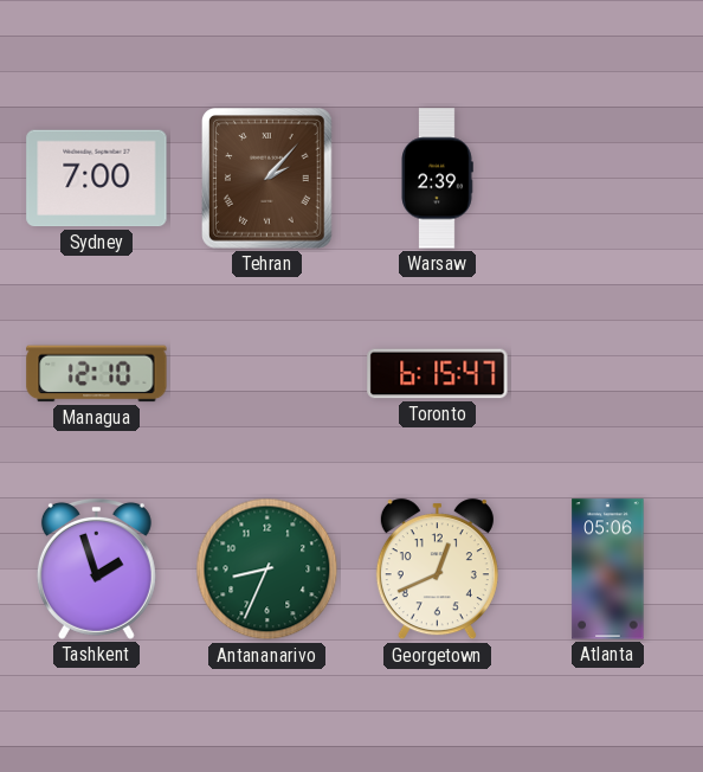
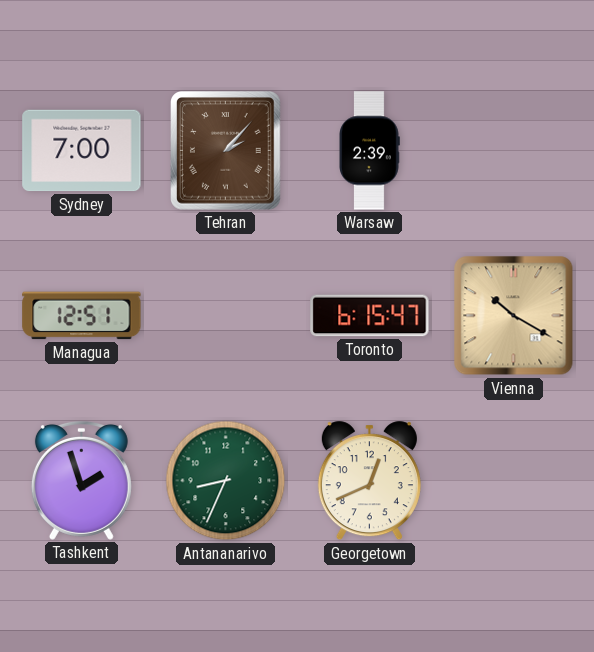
Managua: 12:10 -> 12:51 (82, 316)
Vienna: none -> 10:20 (514, 316)
Atlanta: 05:06 -> none (608, 570)
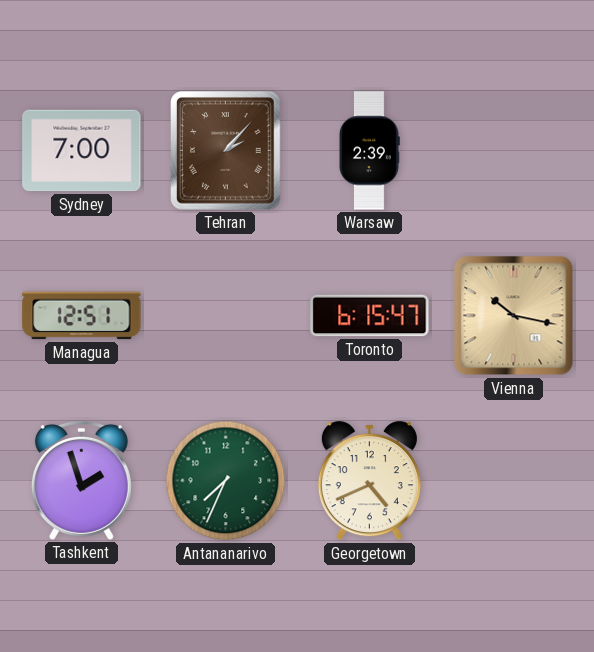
Vienna: 10:20 -> 10:17 (514, 316)
Antananarivo: 8:34 -> 7:34 (226, 481)
Georgetown: 12:41 -> 4:41 (369, 481)
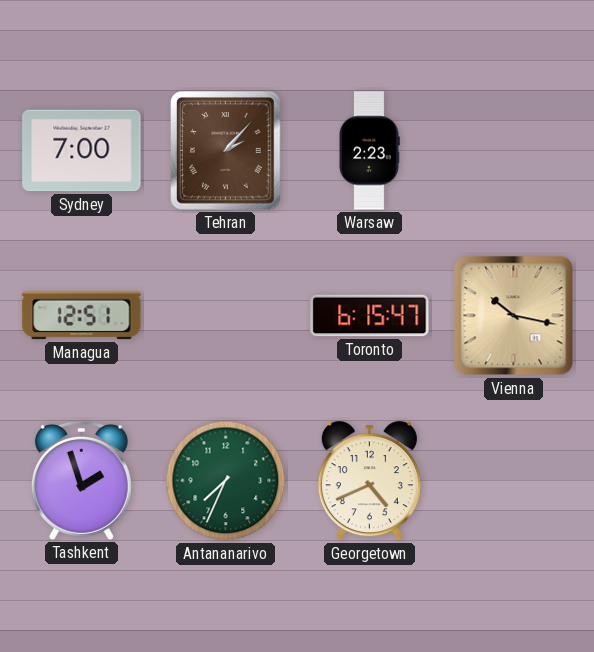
Warsaw: 2:39 -> 2:23 (369, 151)
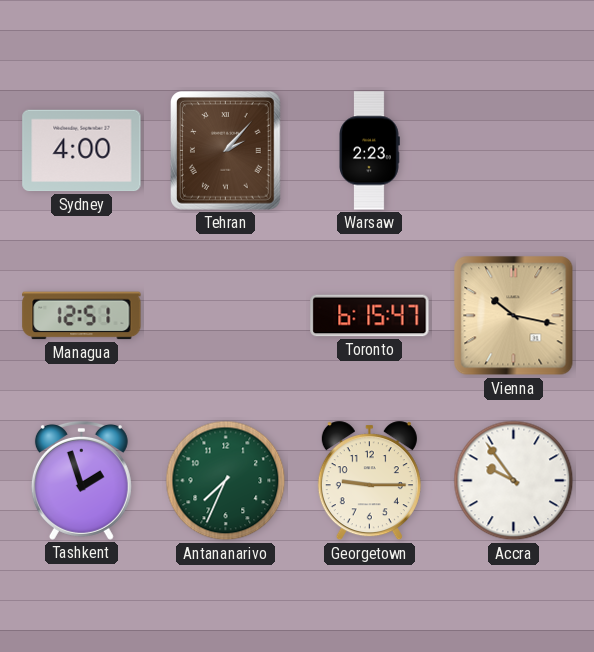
Sydney: 7:00 -> 4:00 (82, 151)
Georgetown: 4:41 -> 9:15 (369, 481)
Accra: none -> 9:54 (514, 481)
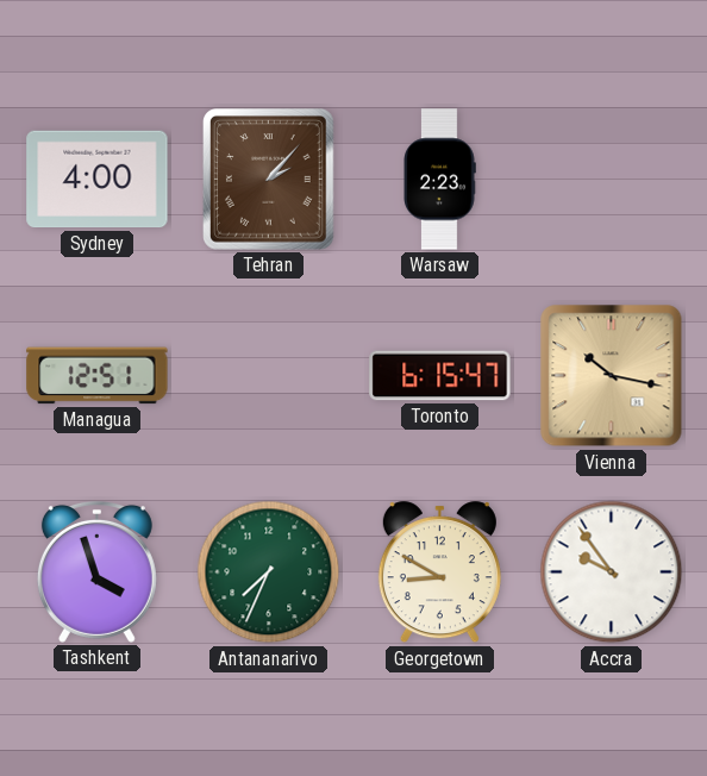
Tashkent: 1:57 -> 3:57 (96, 571)
Georgetown: 9:15 -> 8:50 (439, 572)
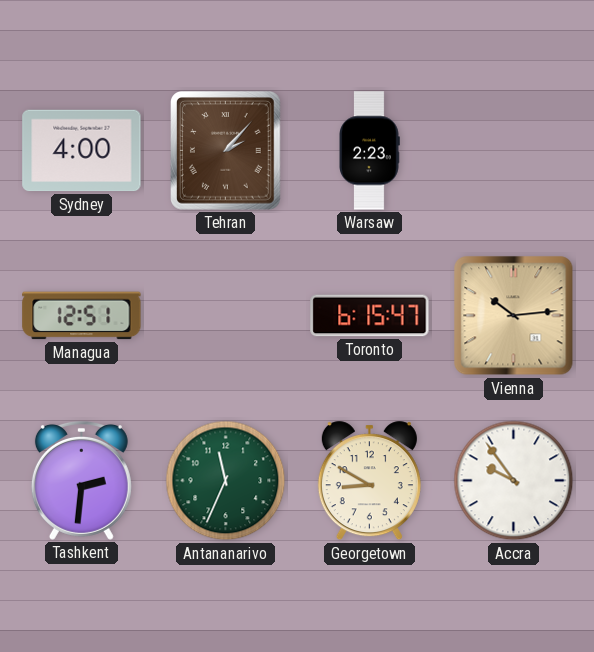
Vienna: 10:17 -> 10:14 (514, 316)
Tashkent: 3:57 -> 2:31 (81, 480)
Antananarivo: 7:34 -> 11:34 (226, 481)
